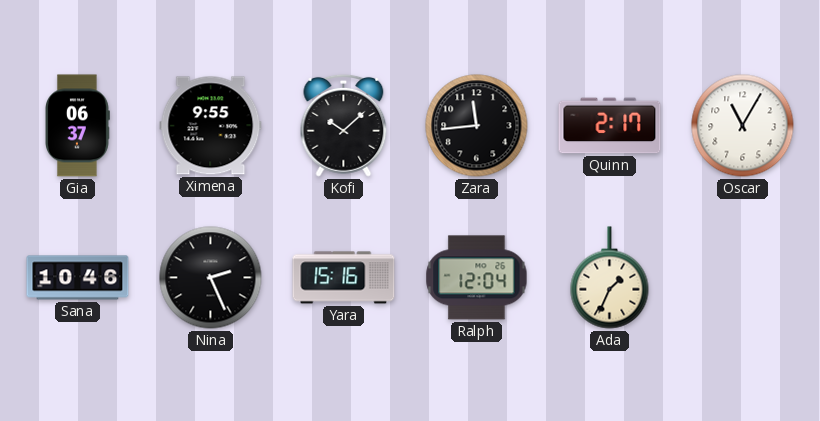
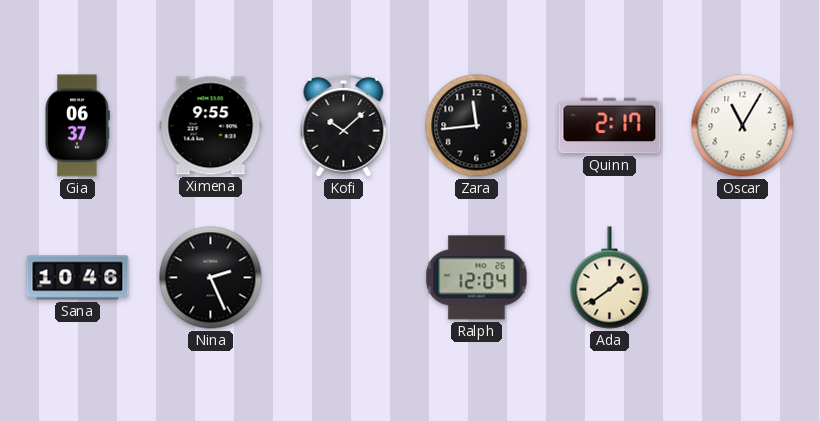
Yara: 15:16 -> none (344, 278)
Ada: 1:34 -> 1:39 (610, 278)
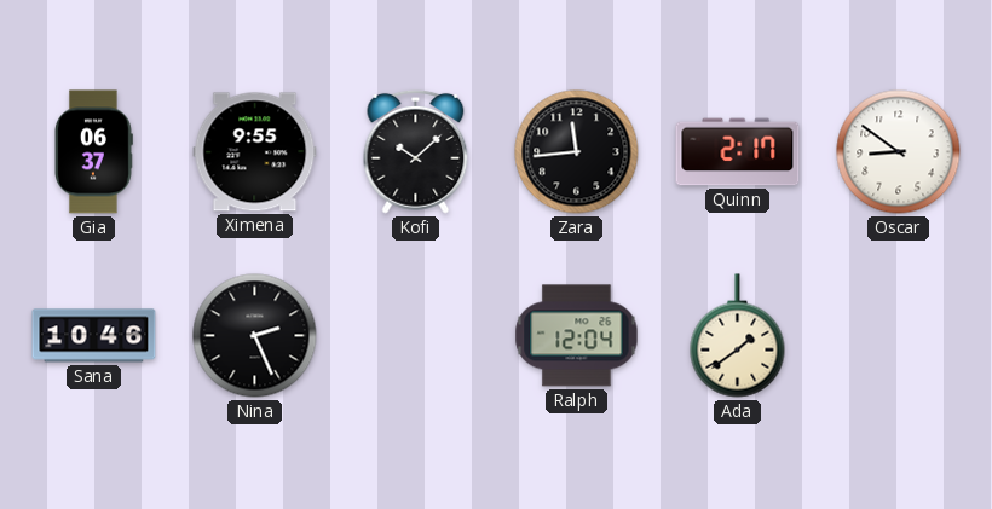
Oscar: 11:05 -> 8:51 (899, 152)
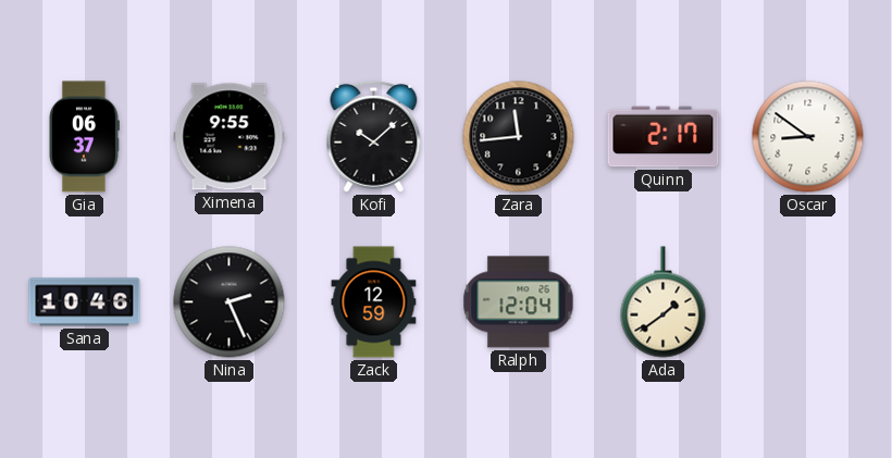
Zack: none -> 12:59 (374, 302)
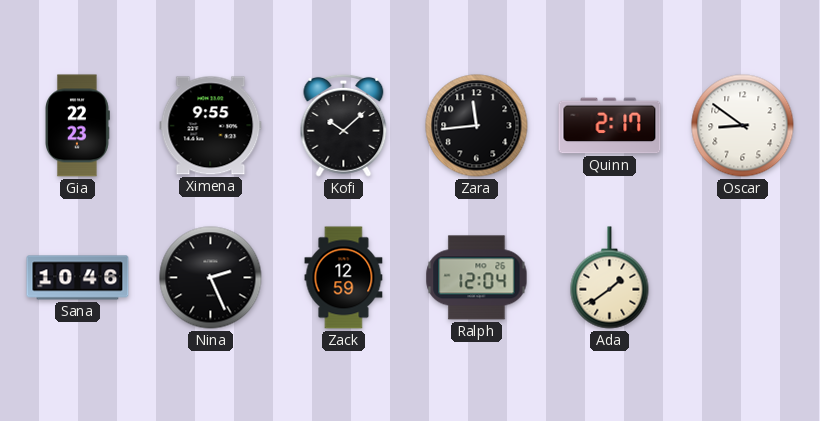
Gia: 06:37 -> 22:23 (78, 126)
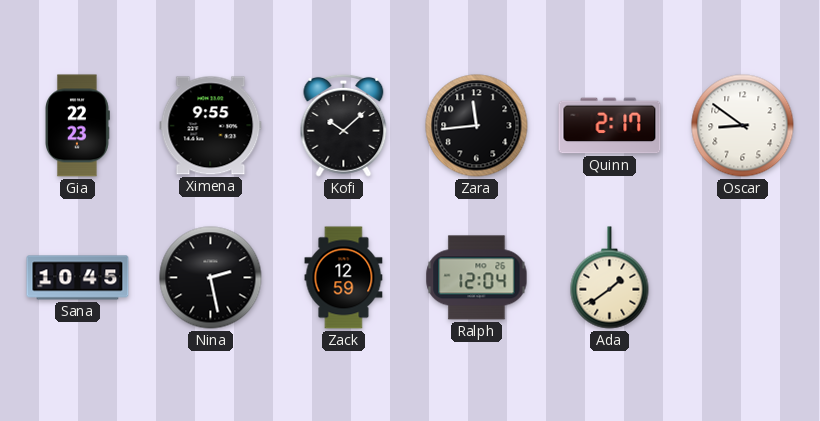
Sana: 10:46 -> 10:45 (78, 278)
Nina: 2:26 -> 2:28 (211, 278)
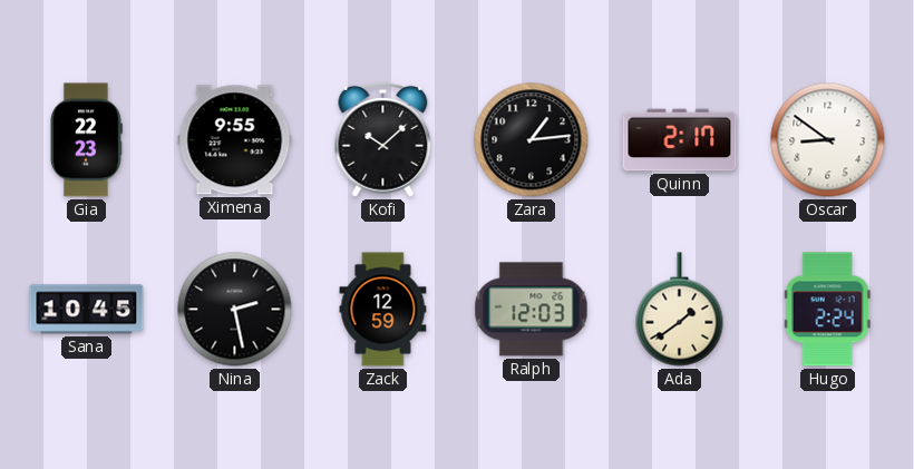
Zara: 11:44 -> 1:14 (532, 140)
Ralph: 12:04 -> 12:03 (532, 310)
Hugo: none -> 2:24 (827, 310)
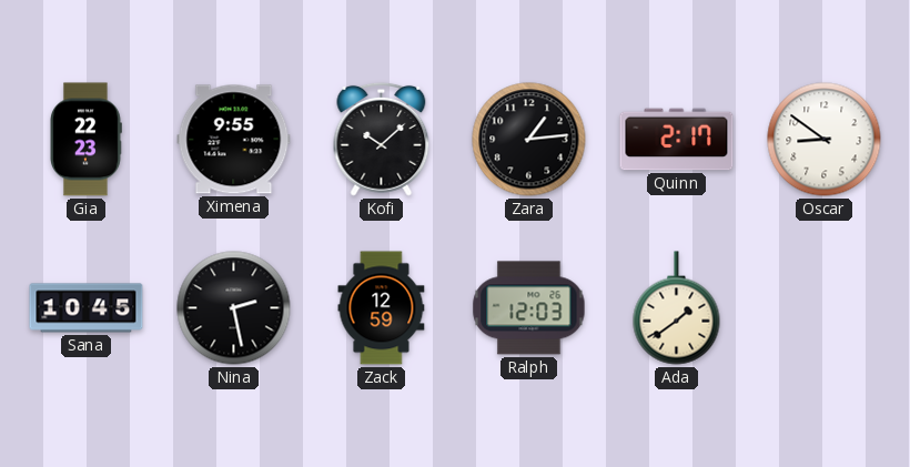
Hugo: 2:24 -> none (827, 310)
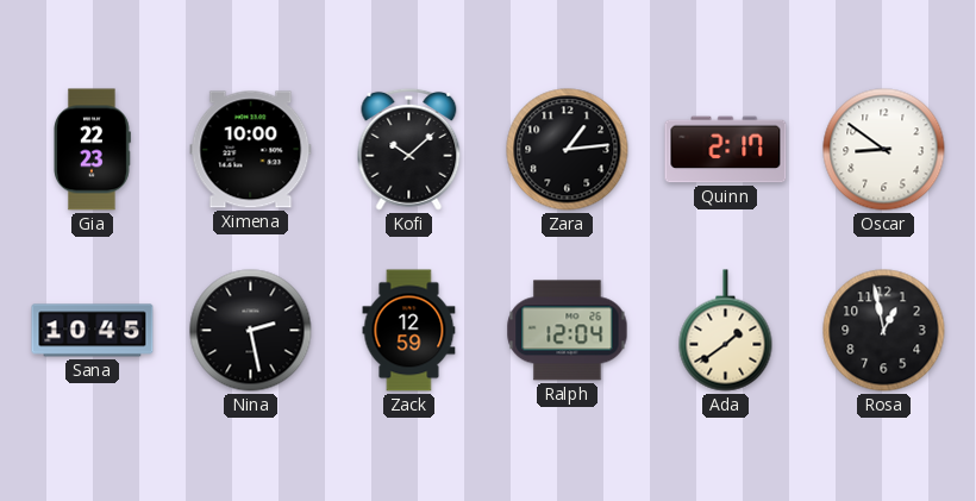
Ximena: 9:55 -> 10:00 (251, 150)
Ralph: 12:03 -> 12:04 (568, 331)
Rosa: none -> 12:58 (884, 331)
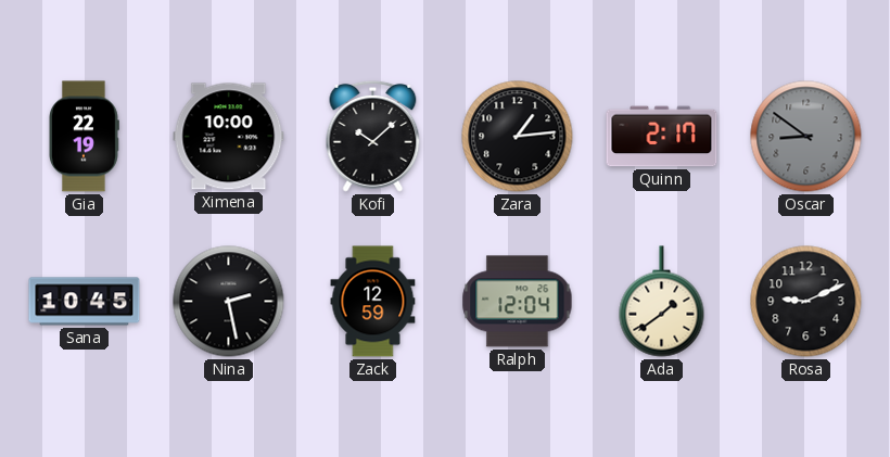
Gia: 22:23 -> 22:19 (85, 137)
Oscar dial: white -> grey (806, 137)
Rosa: 12:58 -> 9:11 (806, 302)
